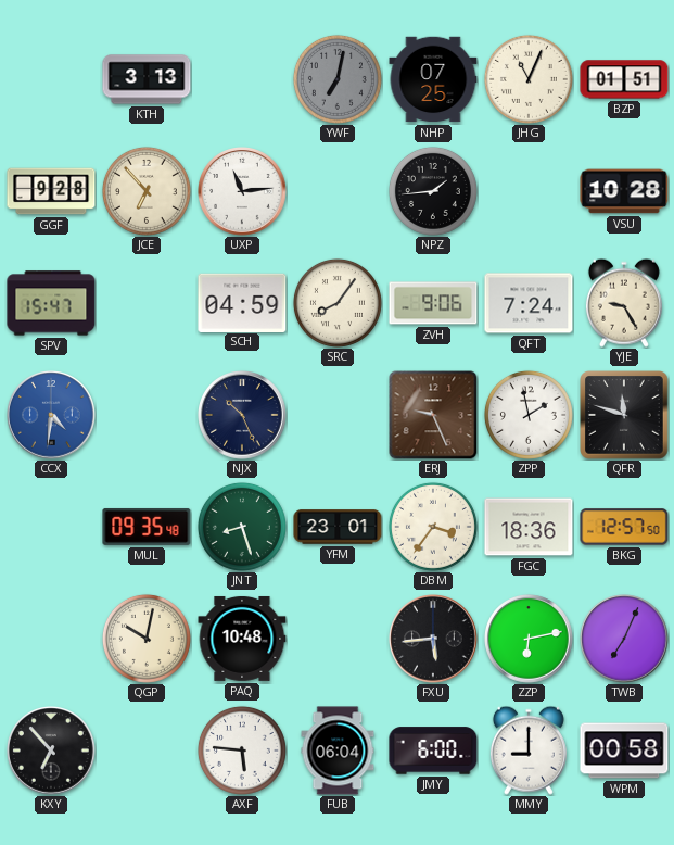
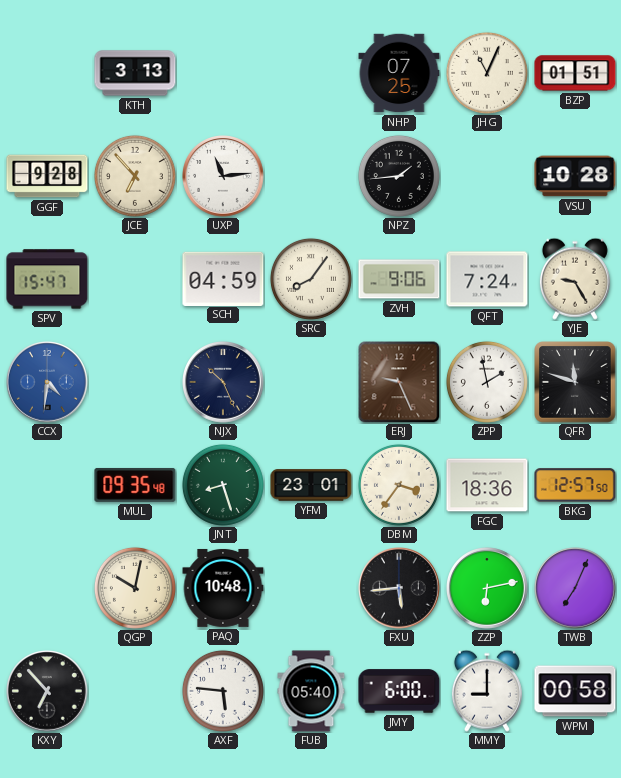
YWF: 7:02 -> none (338, 79)
FUB: 06:04 -> 05:40 (311, 691)
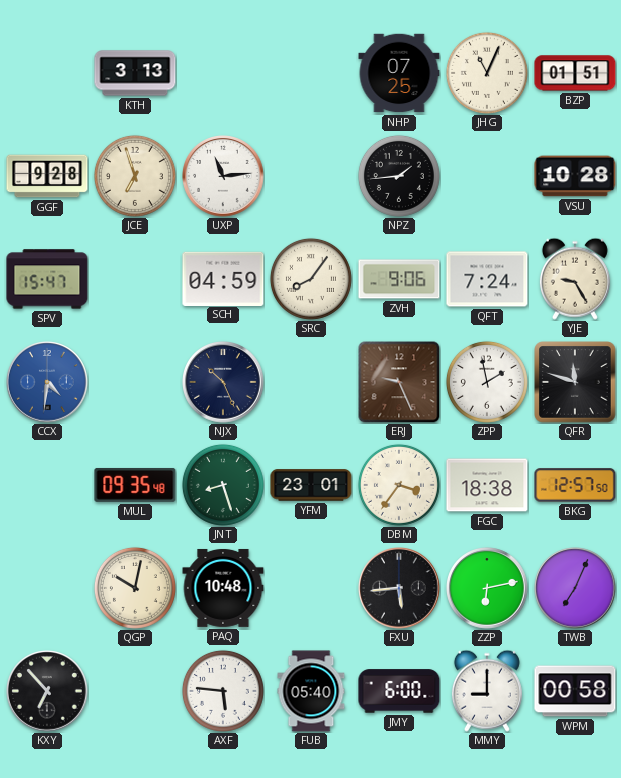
JCE: 6:53 -> 6:57 (135, 176)
FGC: 18:36 -> 18:38 (487, 485)
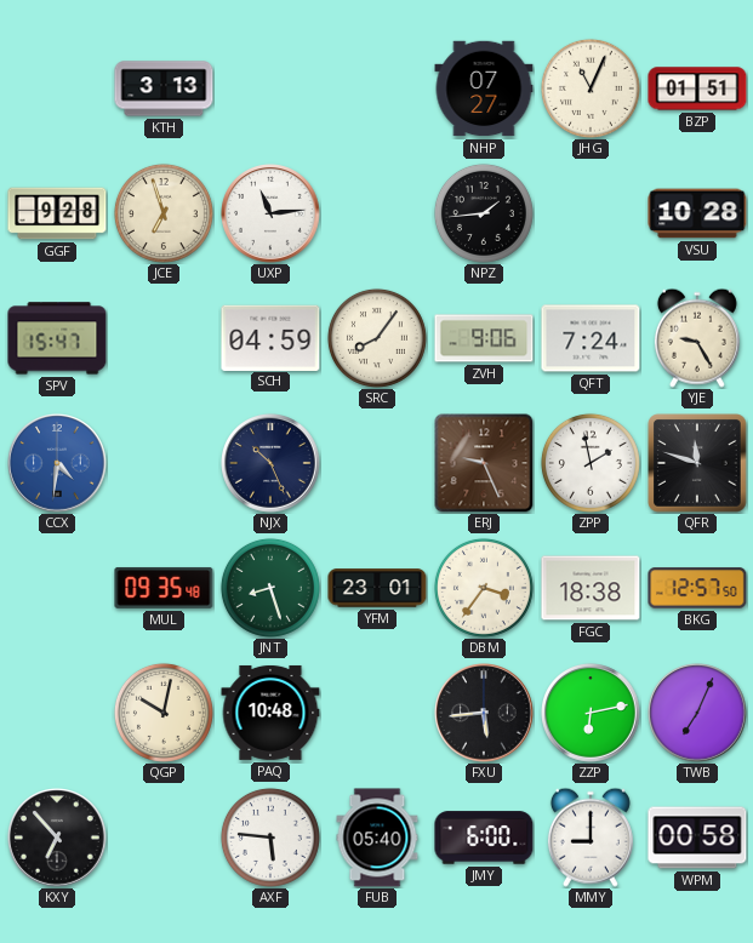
NHP: 07:25 -> 07:27 (484, 88)
